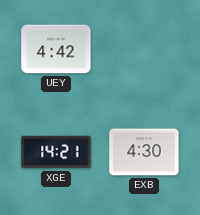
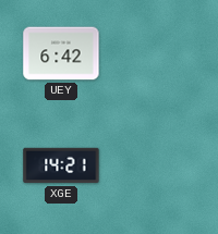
UEY: 4:42 -> 6:42 (61, 53)
EXB: 4:30 -> none (144, 152)
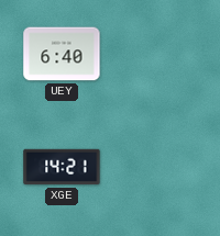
UEY: 6:42 -> 6:40 (62, 54)
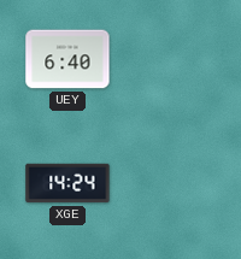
XGE: 14:21 -> 14:24 (67, 183)
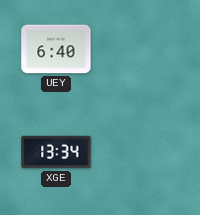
XGE: 14:24 -> 13:34 (56, 152)
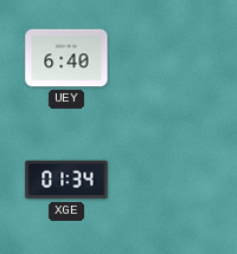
XGE: 13:34 -> 01:34 (66, 180)
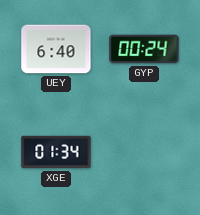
GYP: none -> 00:24 (144, 49)
